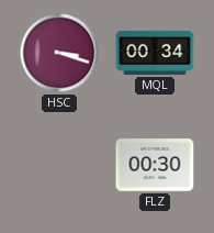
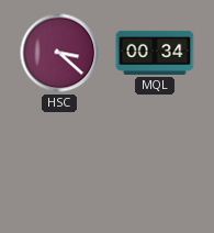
HSC: 3:18 -> 3:22 (59, 53)
FLZ: 00:30 -> none (155, 165)
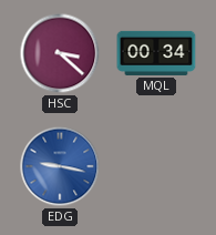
EDG: none -> 9:17 (60, 166)
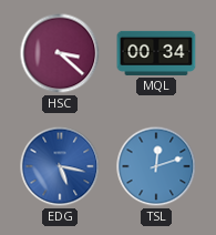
EDG: 9:17 -> 5:17 (60, 166)
TSL: none -> 12:12 (156, 166)
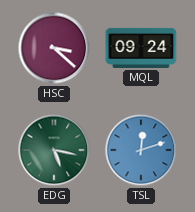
MQL: 00:34 -> 09:24 (141, 48)
EDG dial: blue -> green (54, 150)
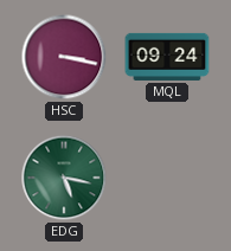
HSC: 3:22 -> 3:17 (64, 57)
TSL: 12:12 -> none (141, 150)
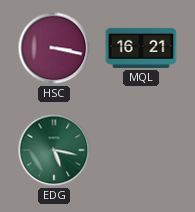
MQL: 09:24 -> 16:21 (141, 48)
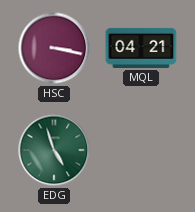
MQL: 16:21 -> 04:21 (141, 48)
EDG: 5:17 -> 4:57 (54, 150)
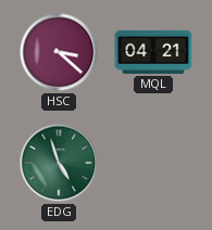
HSC: 3:17 -> 3:22 (59, 52)
